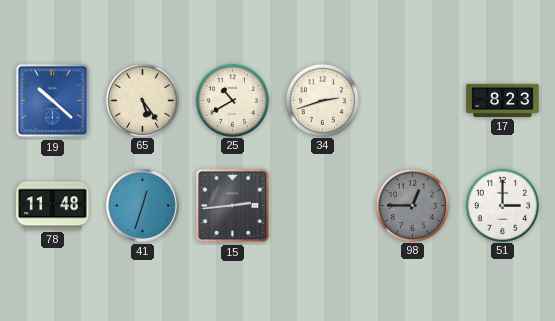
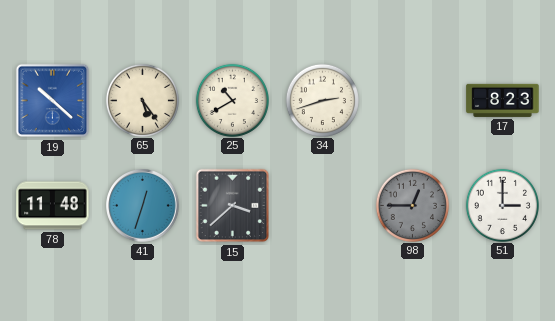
15: 2:44 -> 3:38 (233, 206)
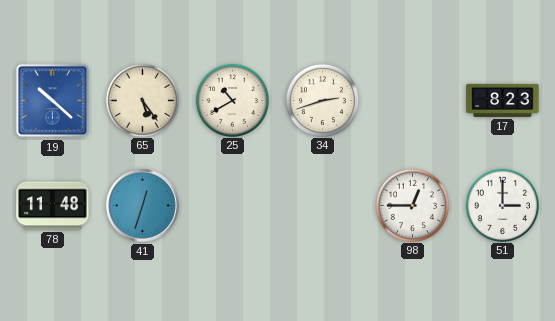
15: 3:38 -> none (233, 206)
98 dial: grey -> white (412, 205)
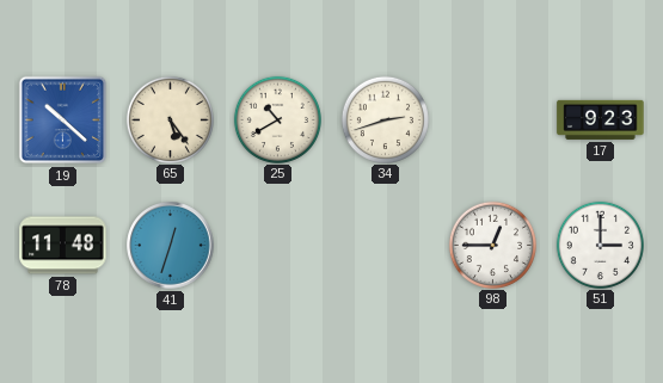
17: 8:23 -> 9:23 (601, 119)
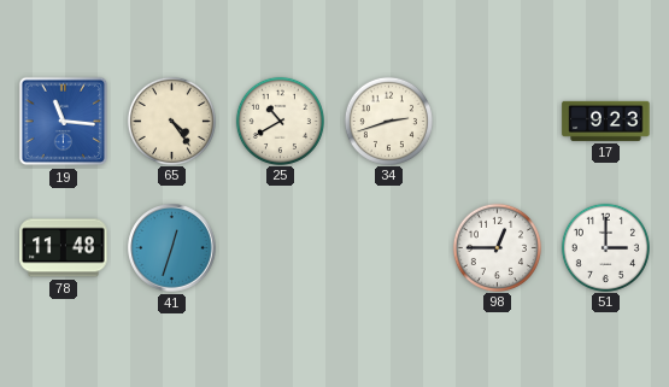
19: 10:22 -> 11:16 (64, 122)
65: 5:24 -> 4:24 (171, 121)
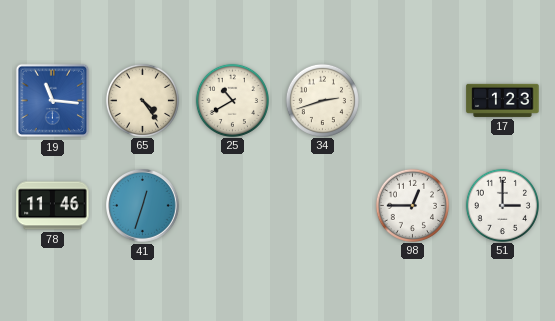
17: 9:23 -> 1:23 (503, 100)
78: 11:48 -> 11:46 (53, 206)
